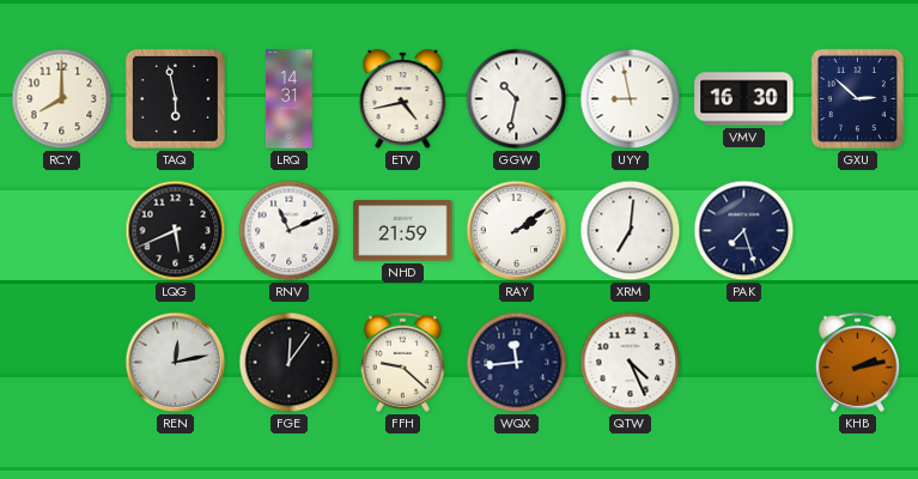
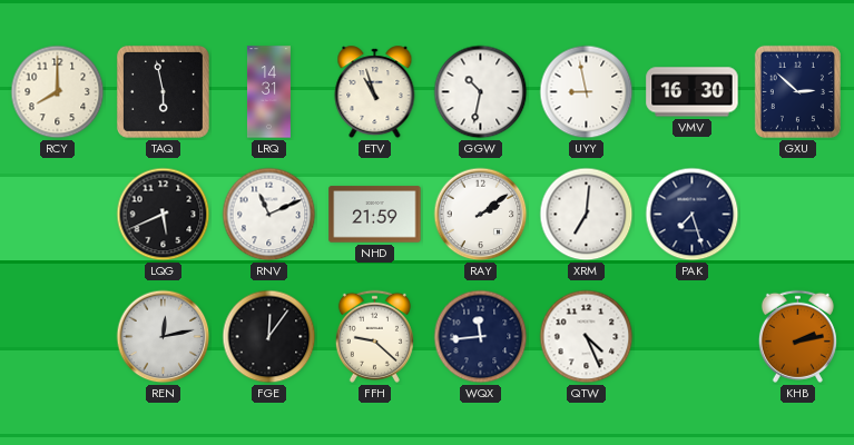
ETV: 4:43 -> 10:57 (375, 92)
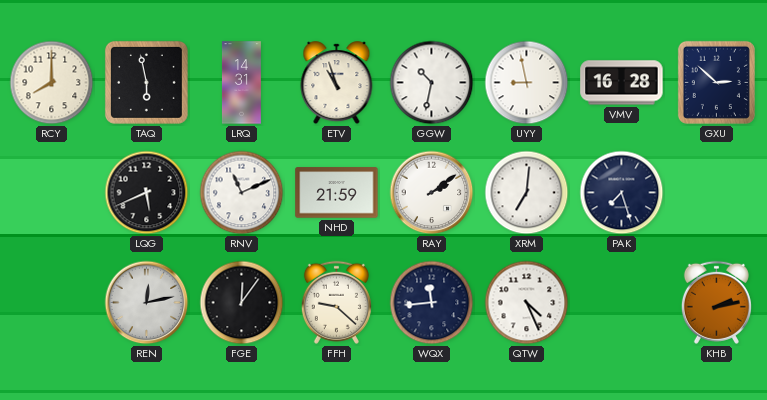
VMV: 16:30 -> 16:28 (622, 83)
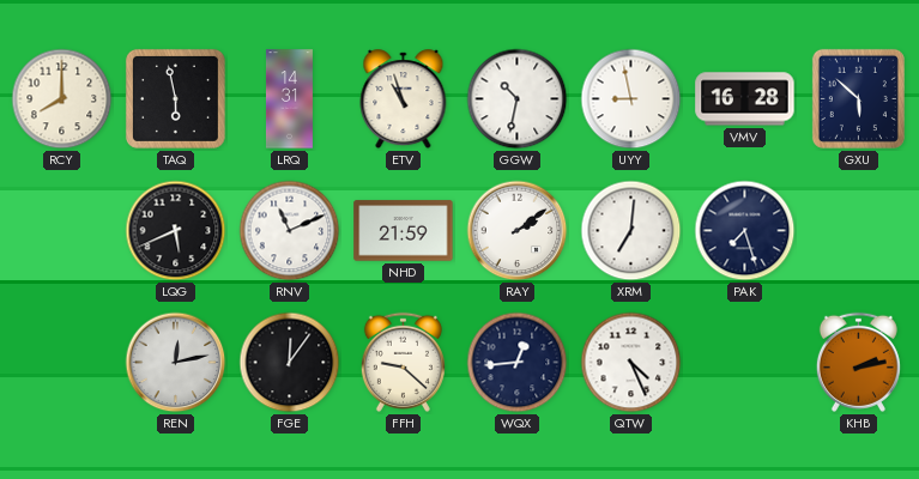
GXU: 2:52 -> 5:52 (858, 98)
WQX: 11:44 -> 12:44 (518, 363)
